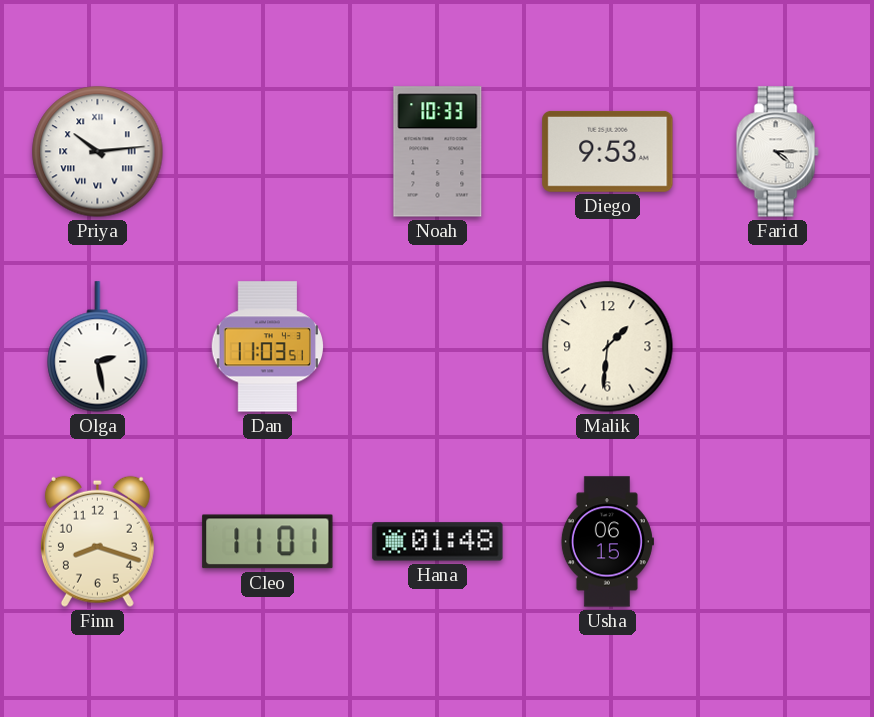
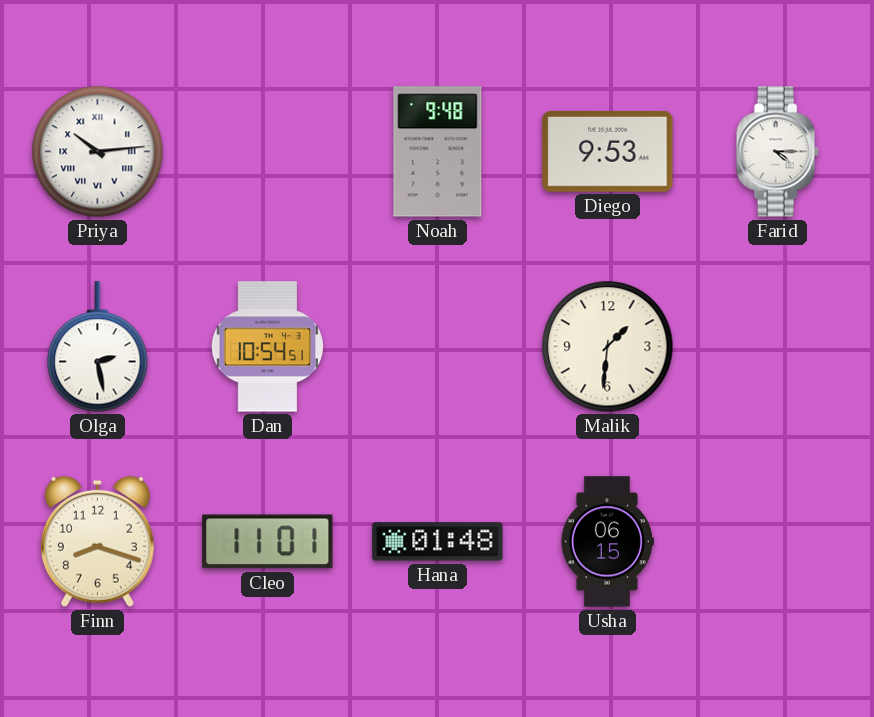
Noah: 10:33 -> 9:48 (438, 152)
Dan: 11:03 -> 10:54 (267, 347)
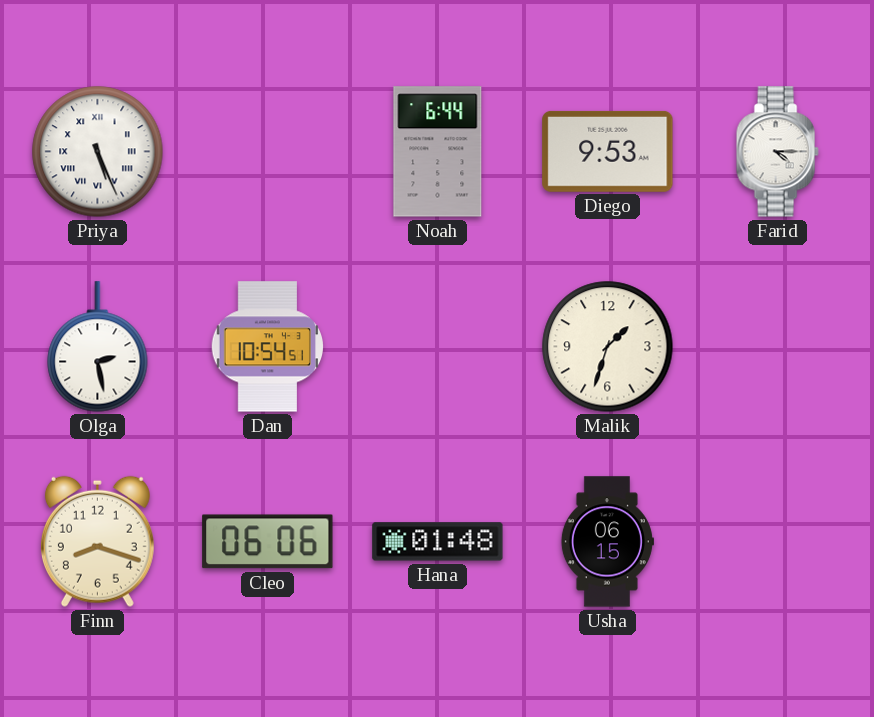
Priya: 10:14 -> 5:26 (98, 152)
Noah: 9:48 -> 6:44 (438, 152)
Malik: 1:31 -> 1:33 (608, 347)
Cleo: 11:01 -> 06:06 (268, 542)
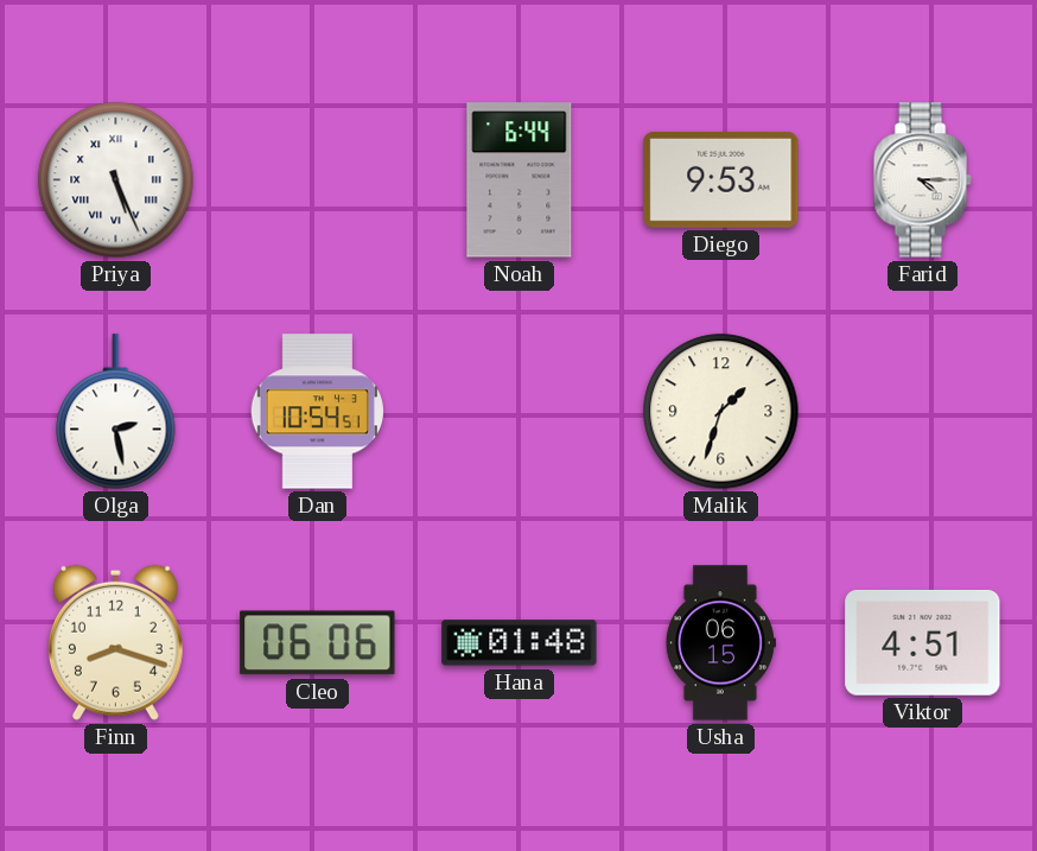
Viktor: none -> 4:51 (923, 642)
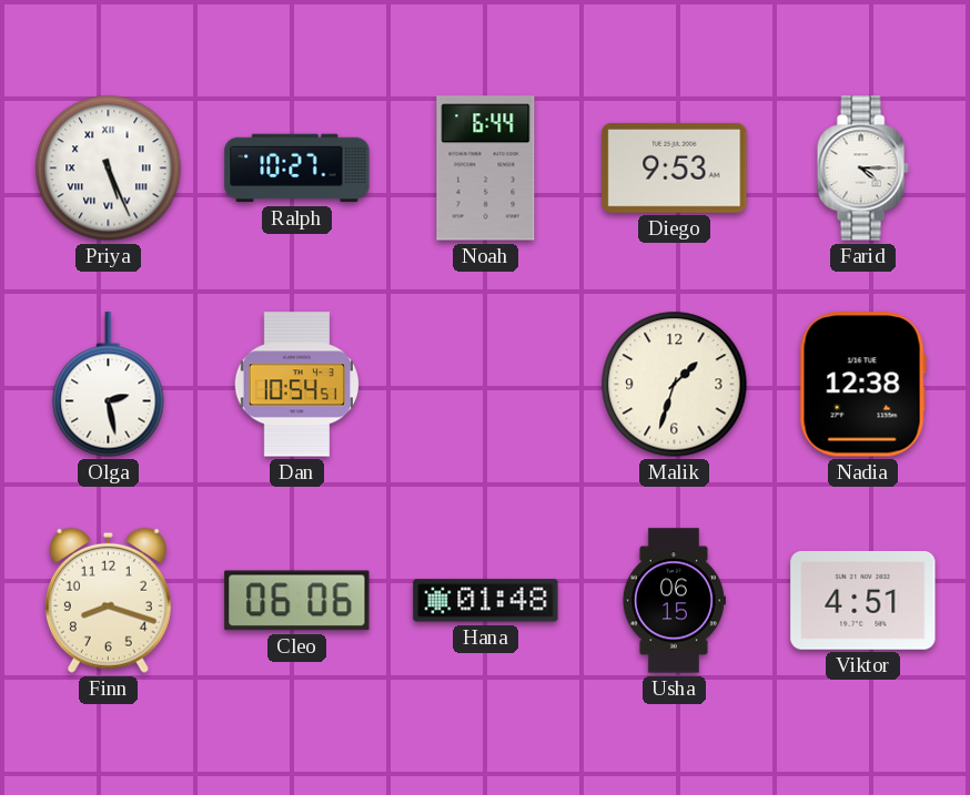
Ralph: none -> 10:27 (297, 169)
Nadia: none -> 12:38 (862, 385)
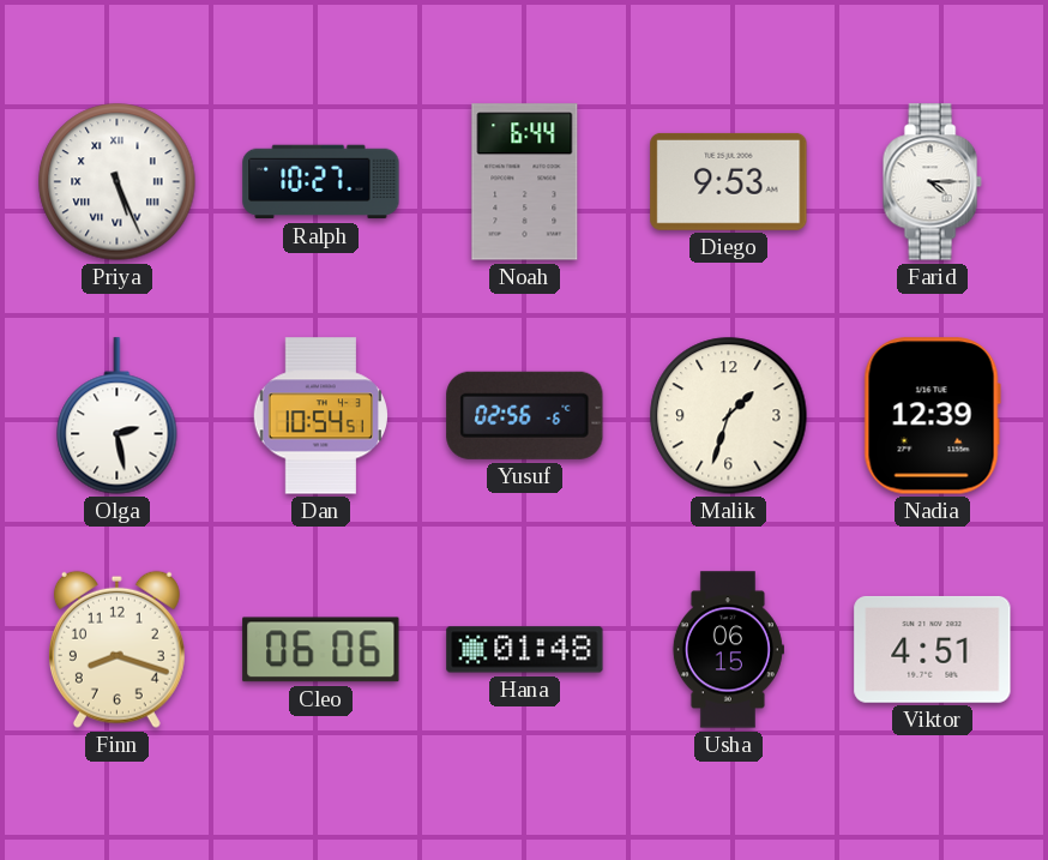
Yusuf: none -> 02:56 (525, 415)
Nadia: 12:38 -> 12:39 (932, 416)
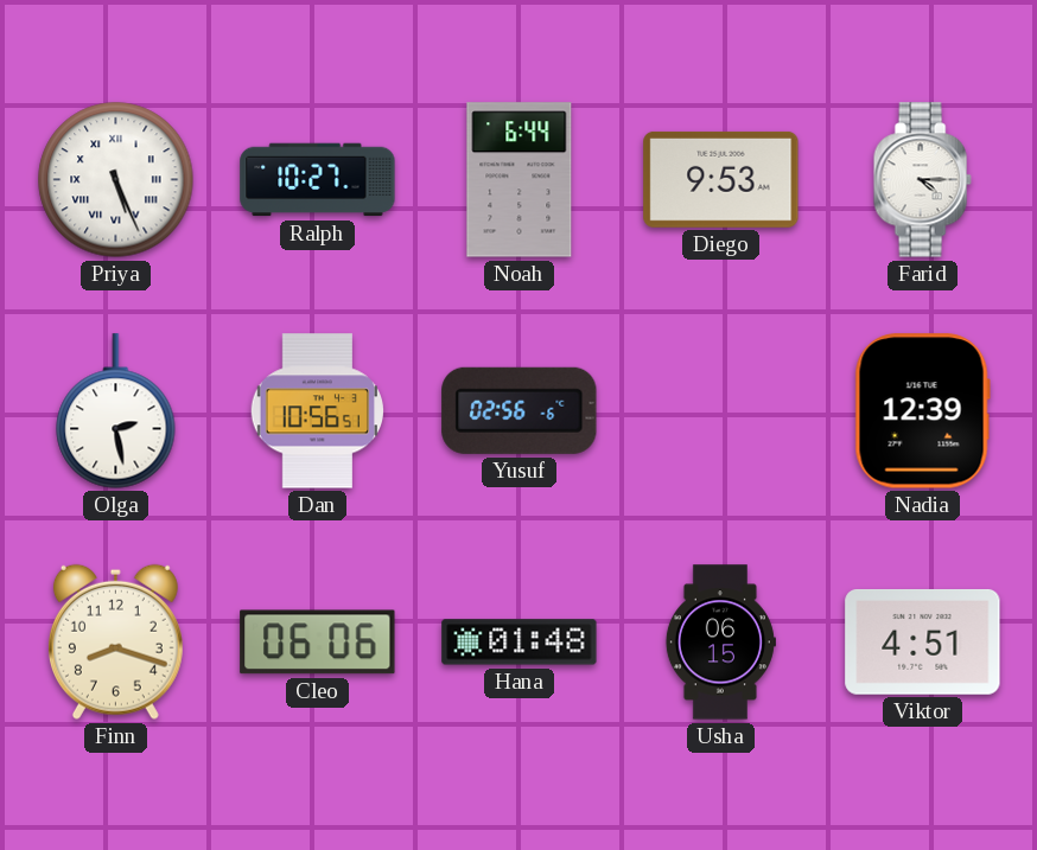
Dan: 10:54 -> 10:56 (317, 411)
Malik: 1:33 -> none (729, 416)
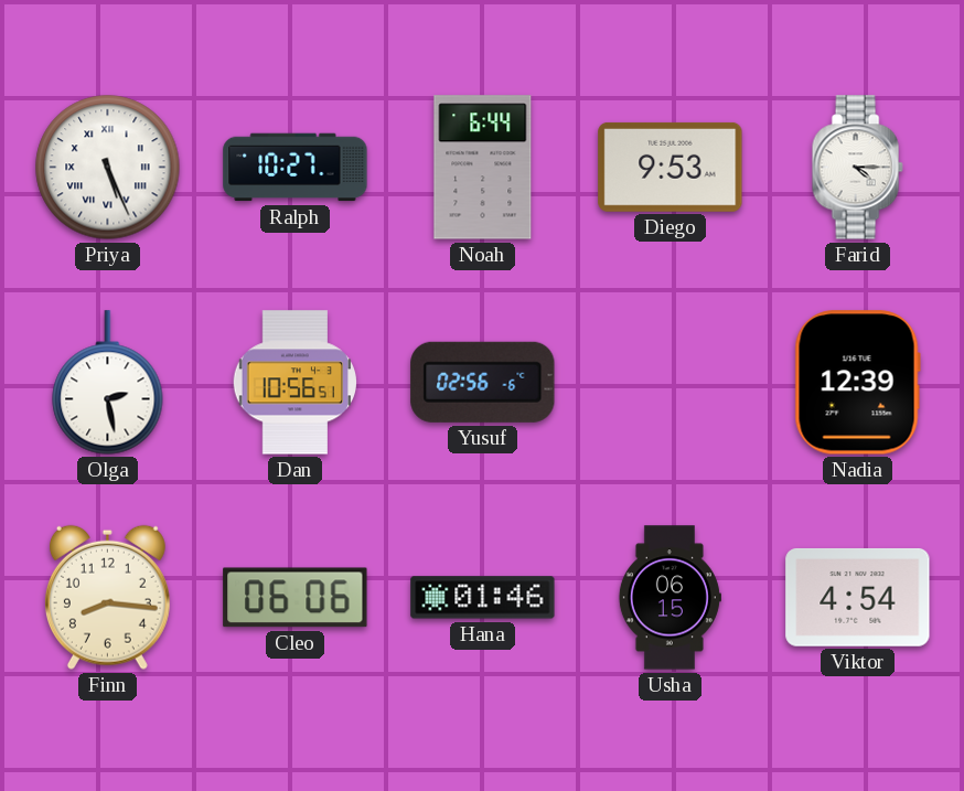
Finn: 8:18 -> 8:16 (107, 597)
Hana: 01:48 -> 01:46 (483, 598)
Viktor: 4:51 -> 4:54 (858, 597)
